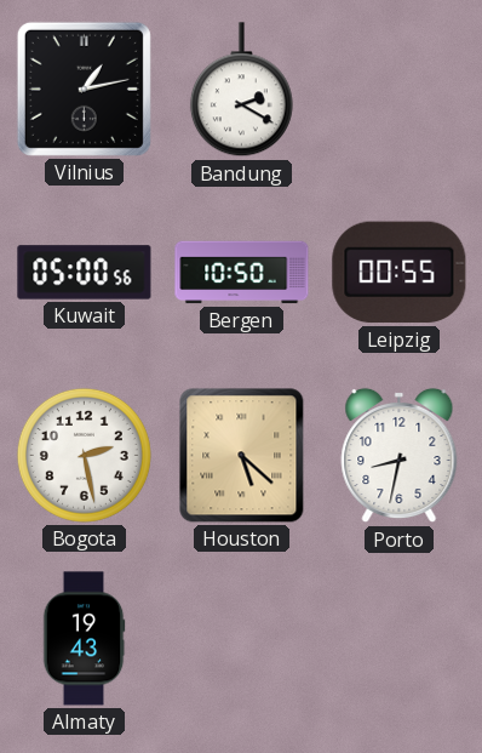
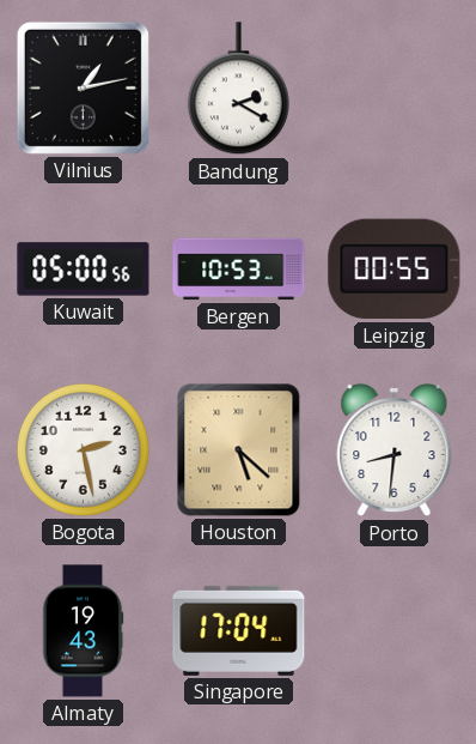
Bergen: 10:50 -> 10:53 (239, 270)
Porto: 8:32 -> 8:31 (395, 450)
Singapore: none -> 17:04 (239, 630)
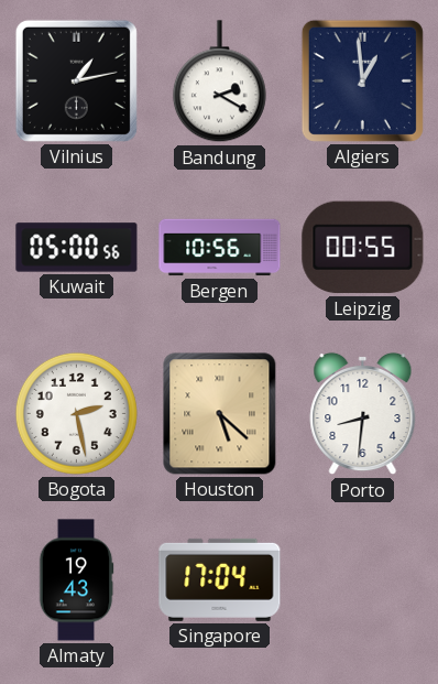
Algiers: none -> 12:59 (362, 80)
Bergen: 10:53 -> 10:56 (220, 248)
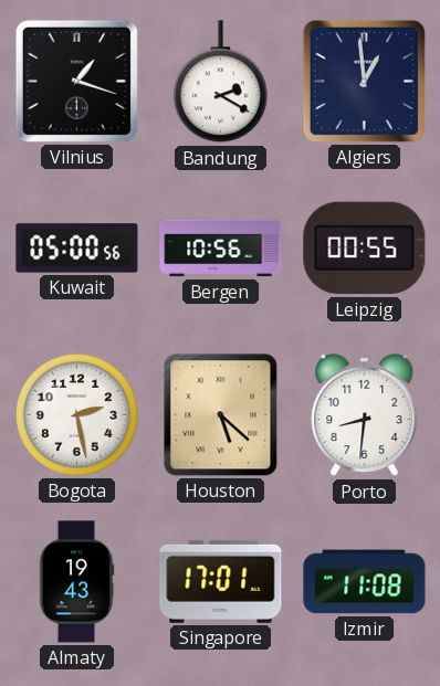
Vilnius: 1:13 -> 1:18 (76, 81)
Singapore: 17:04 -> 17:01 (221, 581)
Izmir: none -> 11:08 (365, 582)
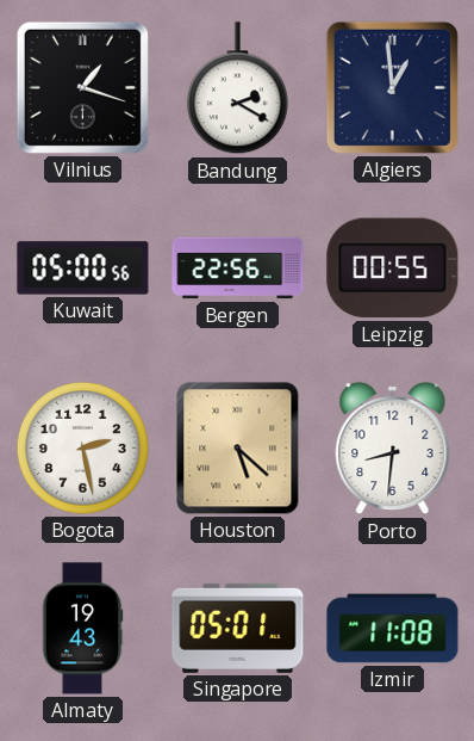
Bergen: 10:56 -> 22:56 (238, 268)
Singapore: 17:01 -> 05:01 (238, 628)
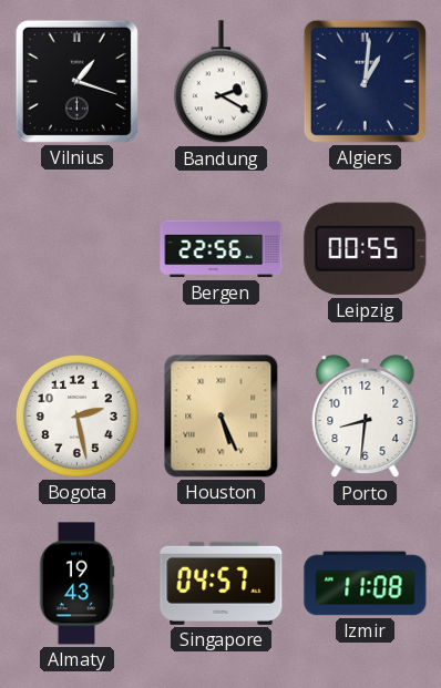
Algiers: 12:59 -> 1:01 (365, 81)
Kuwait: 05:00 -> none (83, 268)
Houston: 5:22 -> 5:26 (222, 417)
Singapore: 05:01 -> 04:57 (222, 583)
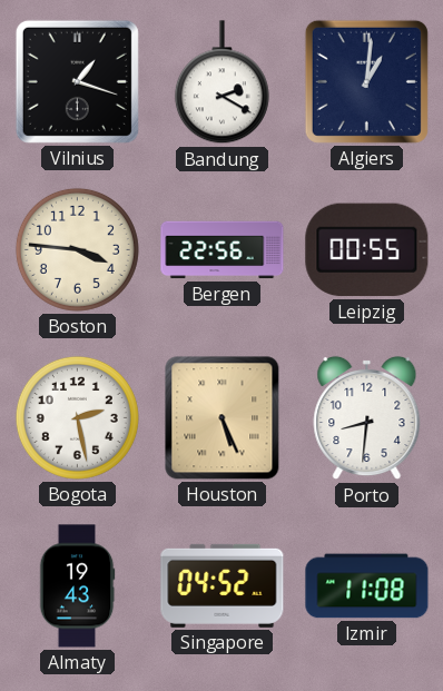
Boston: none -> 3:46 (77, 249)
Singapore: 04:57 -> 04:52 (223, 585)
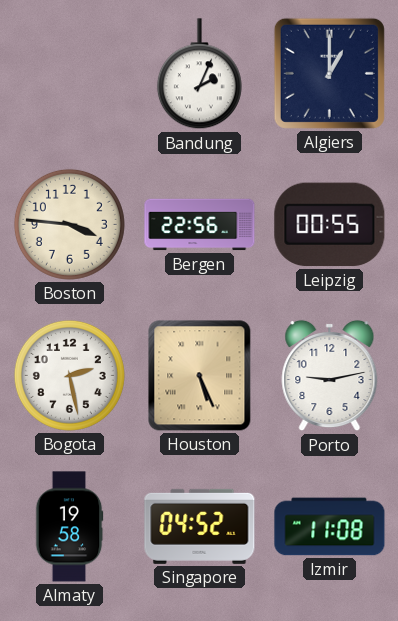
Vilnius: 1:18 -> none (77, 81)
Bandung: 2:20 -> 2:04 (199, 74)
Algiers: 1:01 -> 1:00 (329, 73)
Porto: 8:31 -> 9:13 (330, 376)
Almaty: 19:43 -> 19:58 (69, 527)
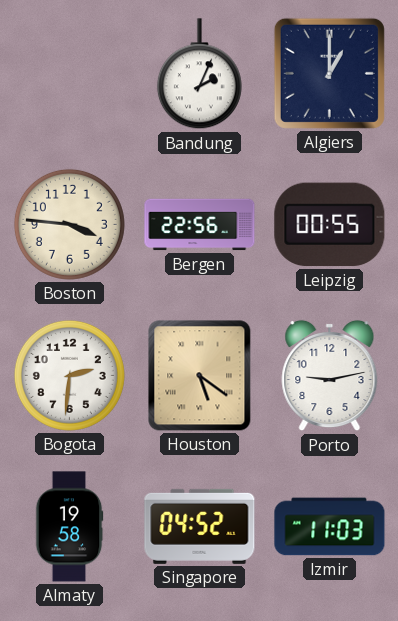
Bogota: 2:28 -> 2:31 (69, 375)
Houston: 5:26 -> 5:21 (200, 376)
Izmir: 11:08 -> 11:03 (330, 527)
